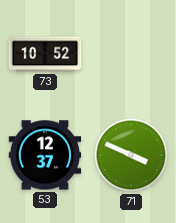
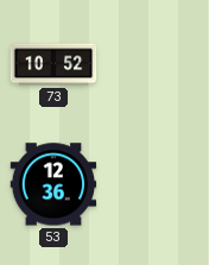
53: 12:37 -> 12:36 (53, 184)
71: 3:49 -> none (131, 155)
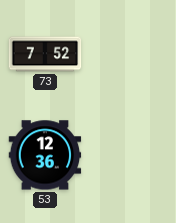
73: 10:52 -> 7:52 (45, 54)
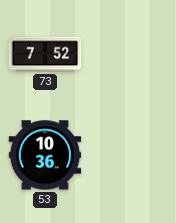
53: 12:36 -> 10:36 (45, 155)
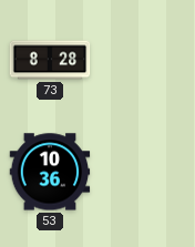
73: 7:52 -> 8:28 (50, 60)
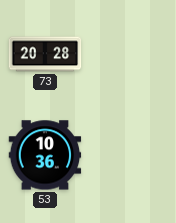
73: 8:28 -> 20:28 (45, 54)
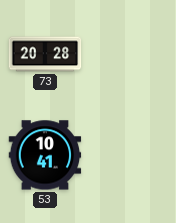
53: 10:36 -> 10:41 (45, 155)
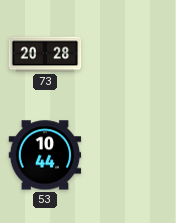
53: 10:41 -> 10:44 (45, 155)
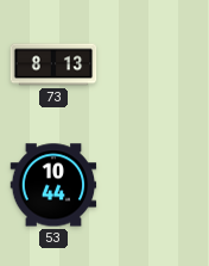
73: 20:28 -> 8:13 (53, 64)
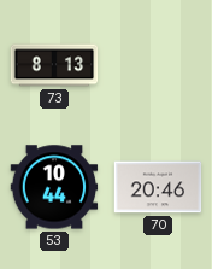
70: none -> 20:46 (158, 187)
